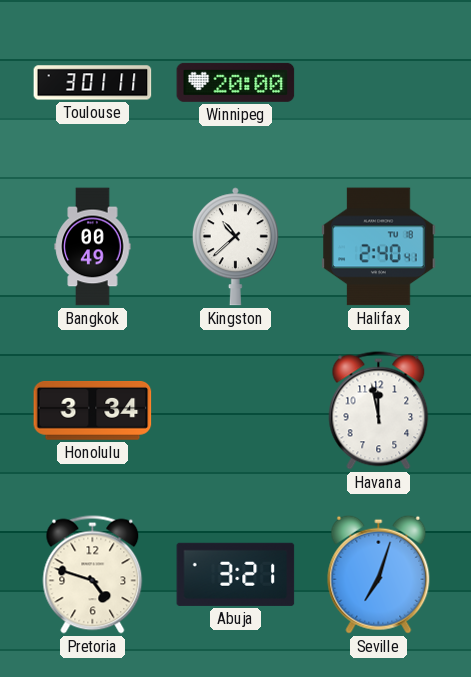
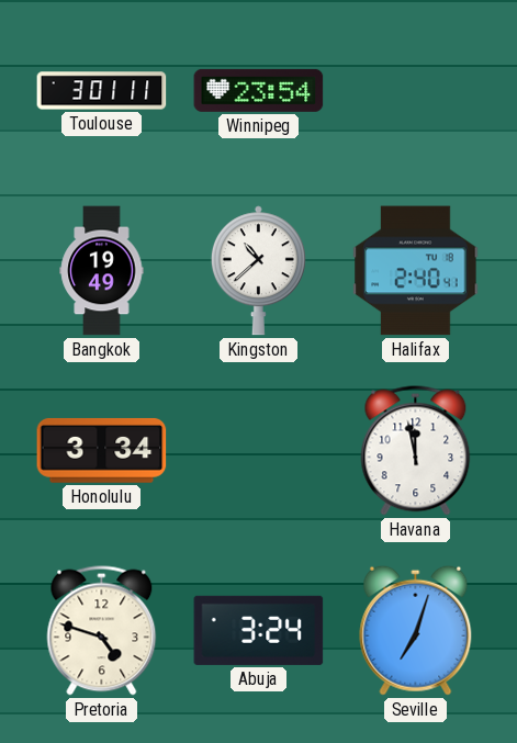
Winnipeg: 20:00 -> 23:54 (259, 90)
Bangkok: 00:49 -> 19:49 (102, 271)
Abuja: 3:21 -> 3:24 (259, 630)
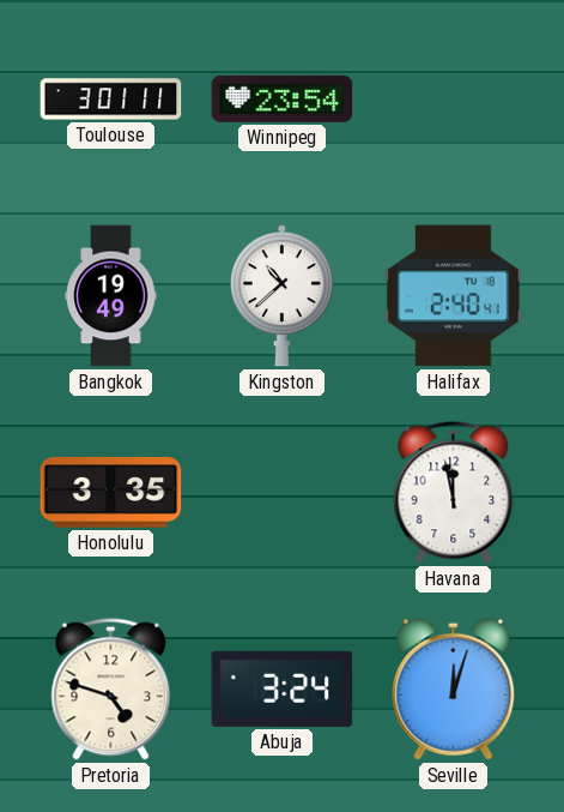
Honolulu: 3:34 -> 3:35 (111, 492)
Seville: 7:03 -> 12:03 (454, 688)
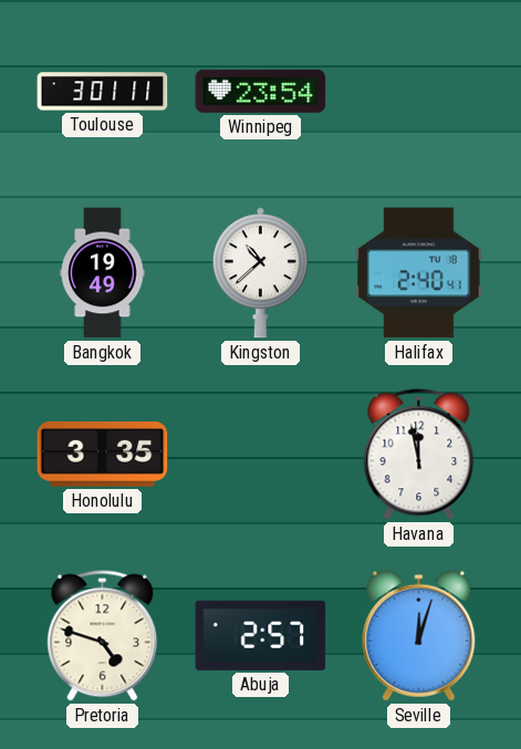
Abuja: 3:24 -> 2:57 (261, 635)
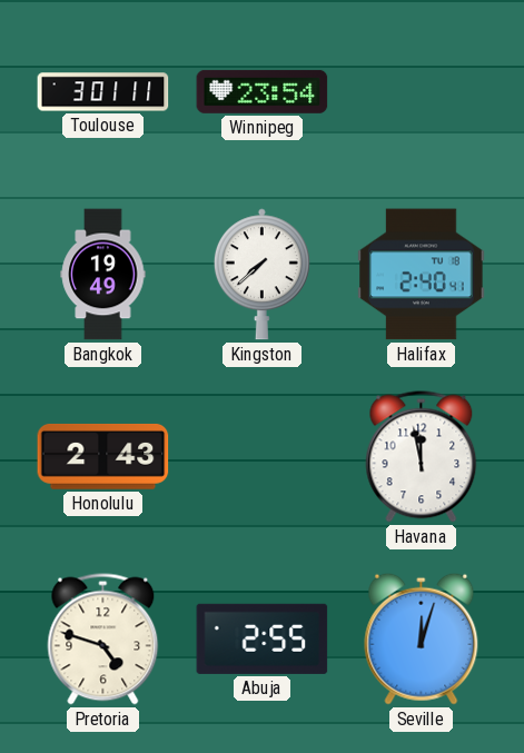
Kingston: 10:38 -> 7:38 (261, 275)
Honolulu: 3:35 -> 2:43 (103, 456)
Abuja: 2:57 -> 2:55 (263, 638)
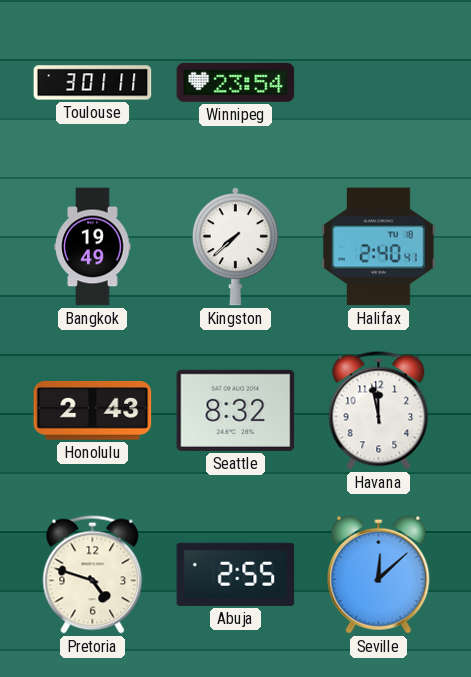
Seattle: none -> 8:32 (236, 410)
Seville: 12:03 -> 12:08 (379, 574)
